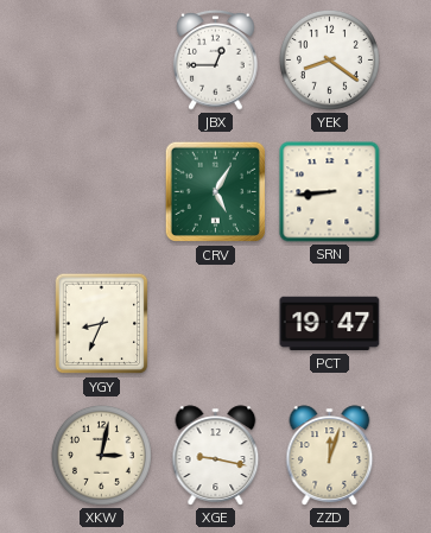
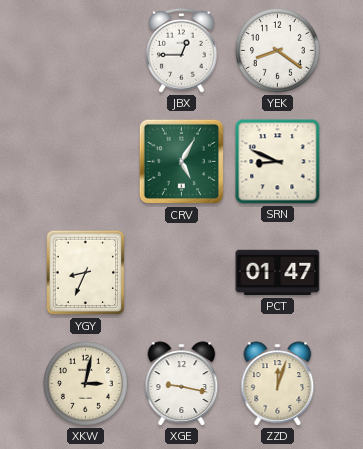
SRN: 8:44 -> 8:49 (278, 162)
PCT: 19:47 -> 01:47 (278, 273)
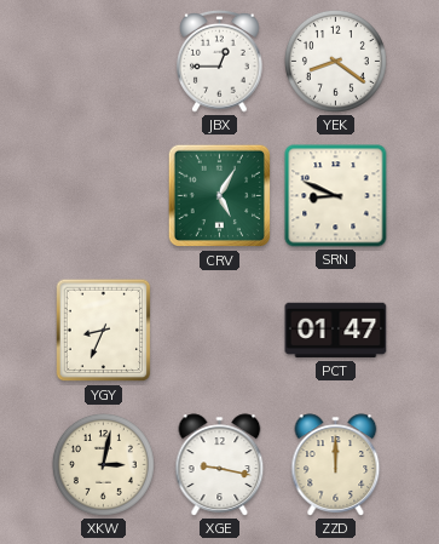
ZZD: 12:03 -> 12:00 (336, 465)
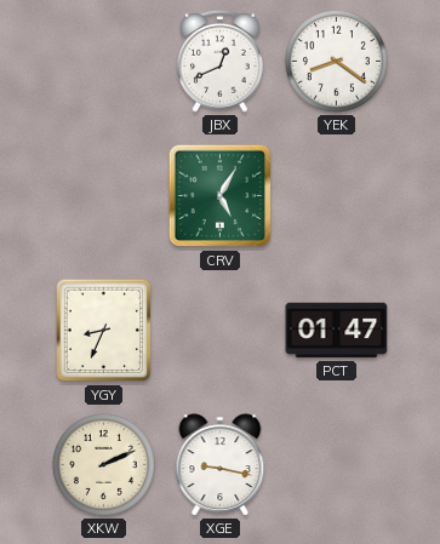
JBX: 12:45 -> 12:41 (221, 61)
SRN: 8:49 -> none (336, 196)
XKW: 3:02 -> 2:11 (103, 464)
ZZD: 12:00 -> none (336, 465)
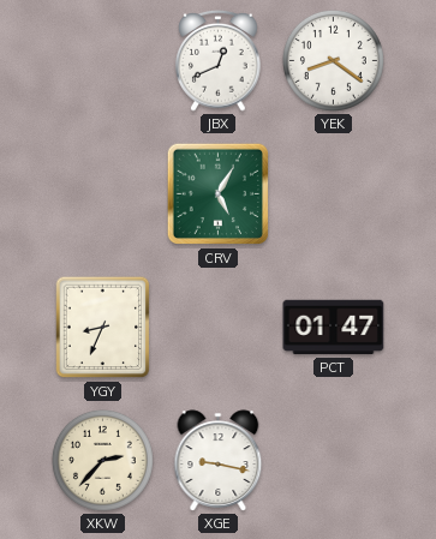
XKW: 2:11 -> 2:37 (102, 460)
